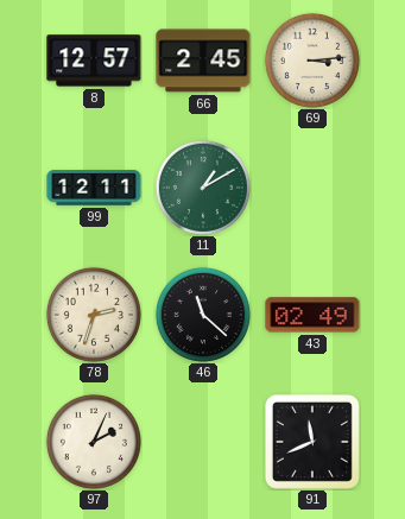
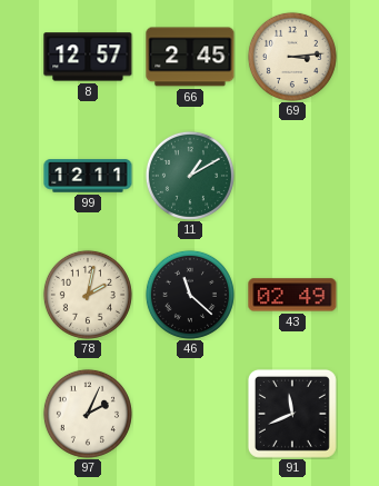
78: 2:33 -> 2:02 (88, 295)
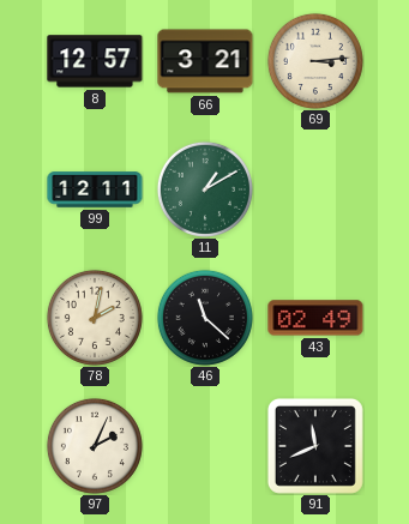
66: 2:45 -> 3:21 (205, 61)
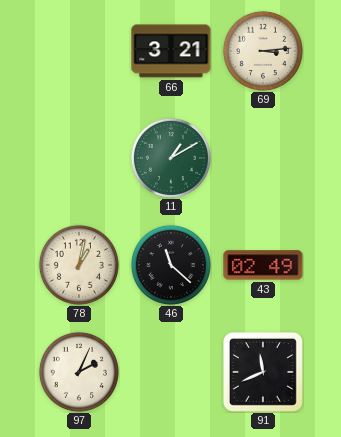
8: 12:57 -> none (95, 61)
99: 12:11 -> none (95, 189)
78: 2:02 -> 1:02 (79, 265)
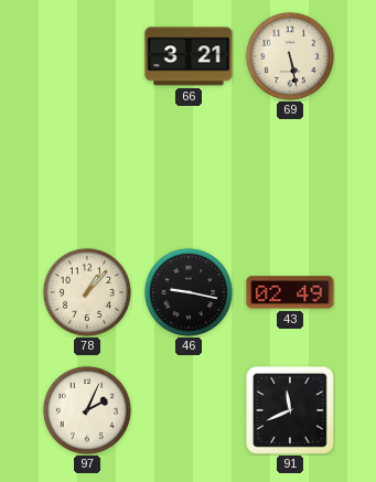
69: 3:14 -> 5:28 (290, 56)
11: 1:10 -> none (171, 158)
78: 1:02 -> 1:07 (87, 292)
46: 11:22 -> 9:17 (189, 292)
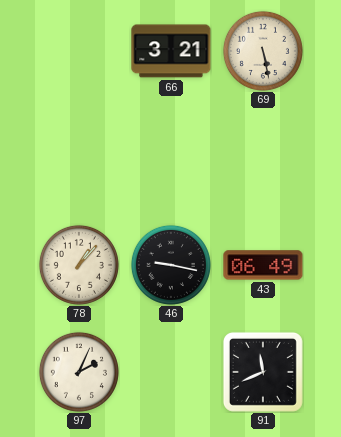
43: 02:49 -> 06:49 (263, 265)
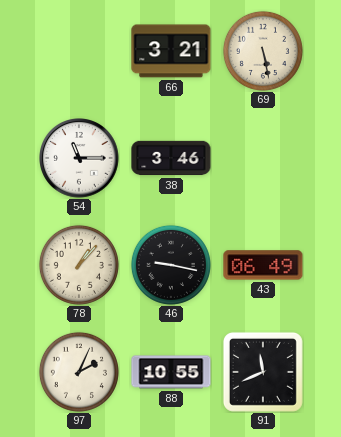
54: none -> 11:15 (80, 159)
38: none -> 3:46 (171, 158)
88: none -> 10:55 (171, 372)
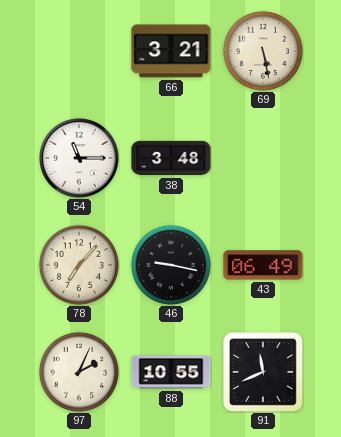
38: 3:46 -> 3:48 (171, 158)
78: 1:07 -> 7:07 (79, 265)
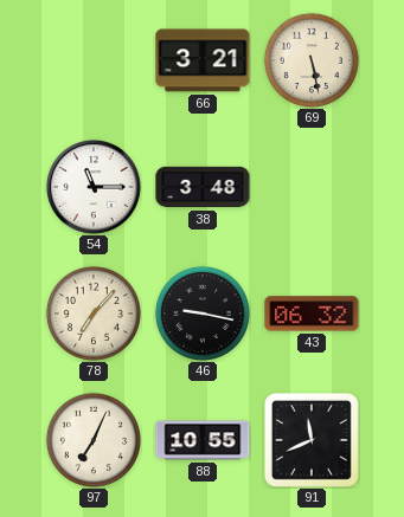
43: 06:49 -> 06:32 (312, 314)
97: 2:04 -> 7:04 (94, 440)
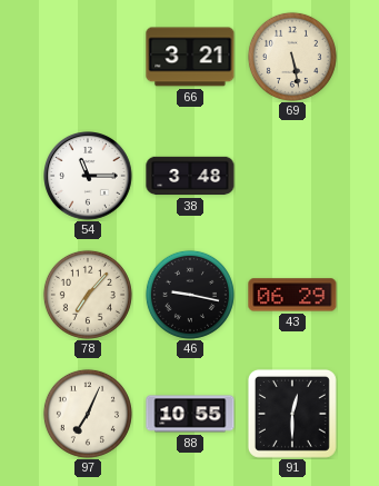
43: 06:32 -> 06:29 (292, 295)
91: 11:41 -> 12:30 (292, 414)
